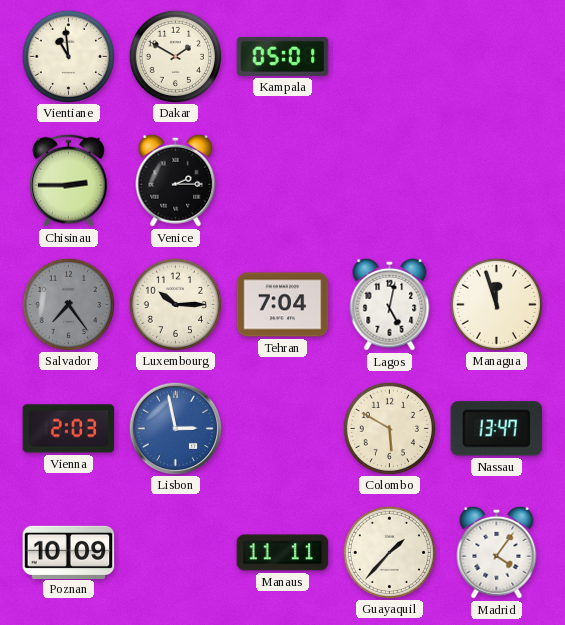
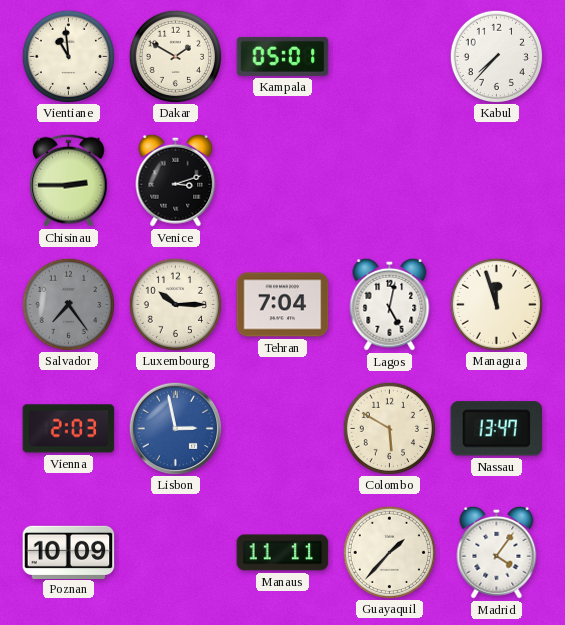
Kabul: none -> 7:37 (496, 56)
Venice: 2:15 -> 3:12 (176, 180)
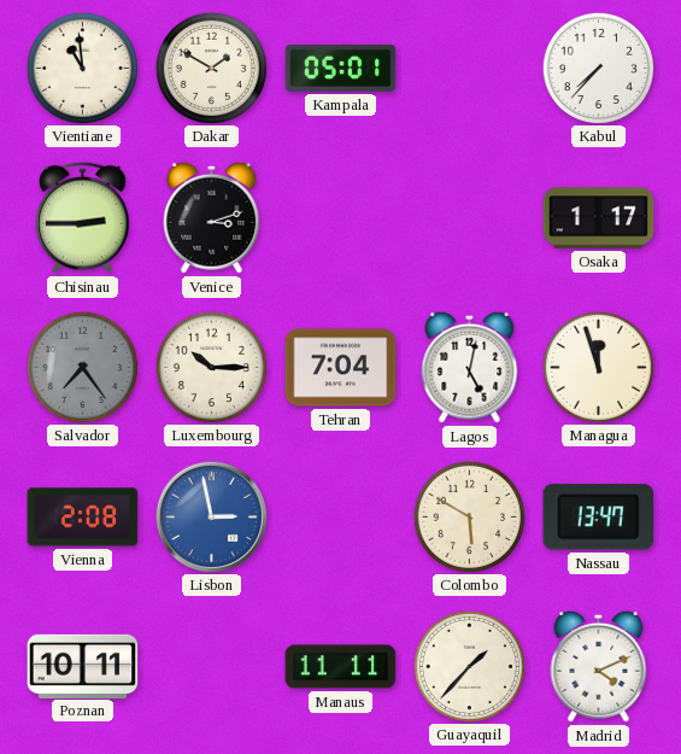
Osaka: none -> 1:17 (599, 218)
Vienna: 2:03 -> 2:08 (83, 518)
Poznan: 10:09 -> 10:11 (83, 666)
Madrid: 4:06 -> 4:11 (599, 666)
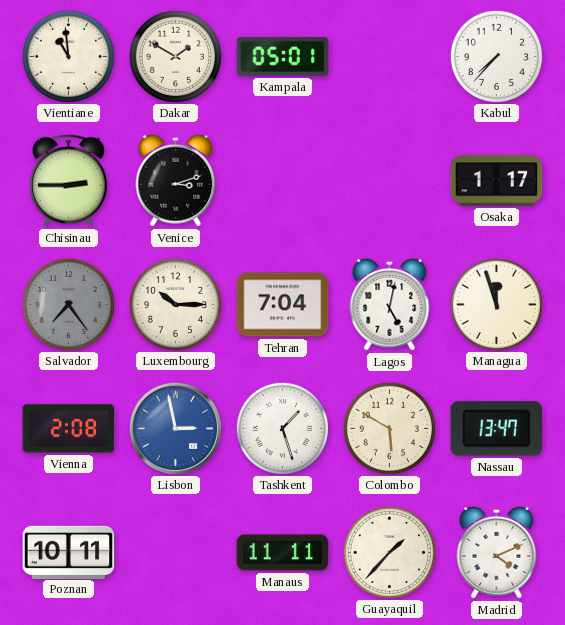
Tashkent: none -> 1:27 (282, 428)
